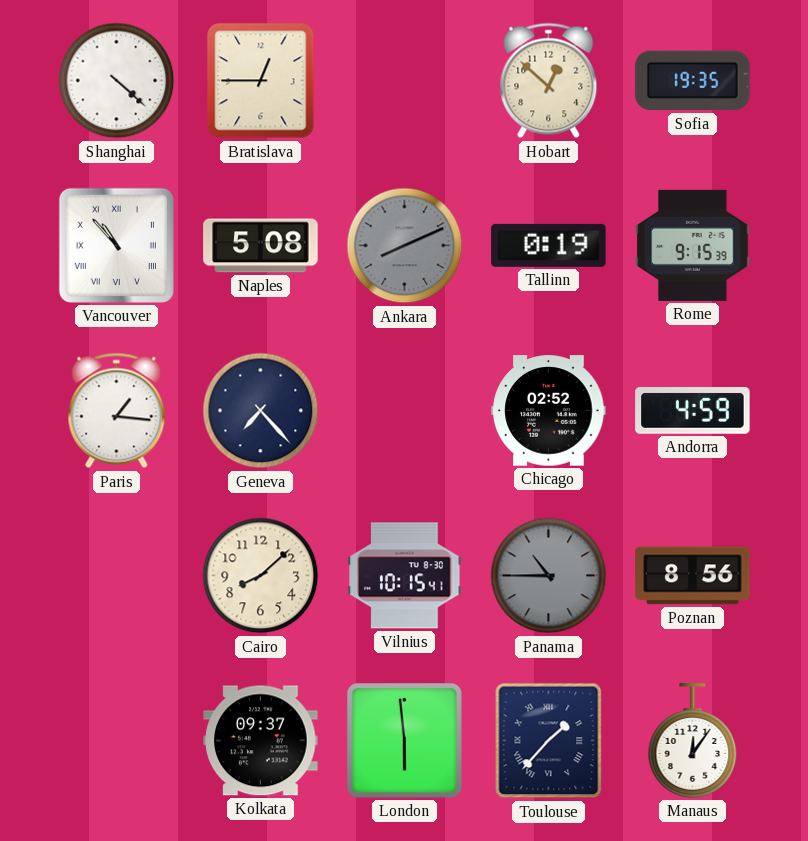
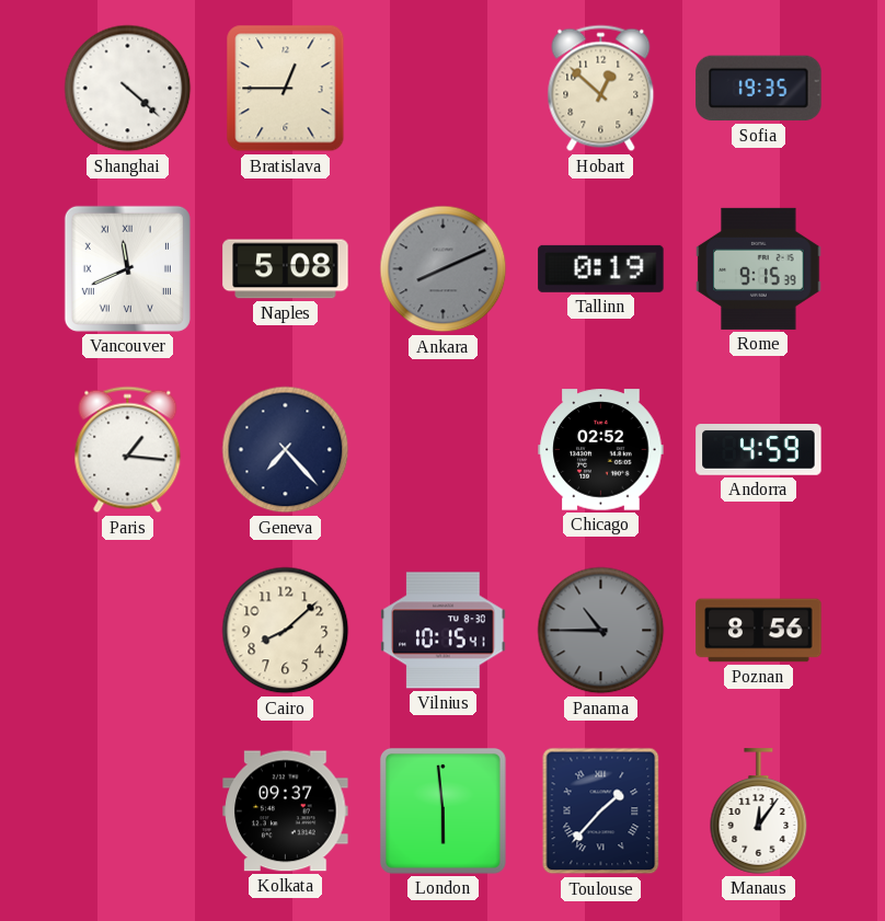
Vancouver: 10:53 -> 11:41 (127, 268)
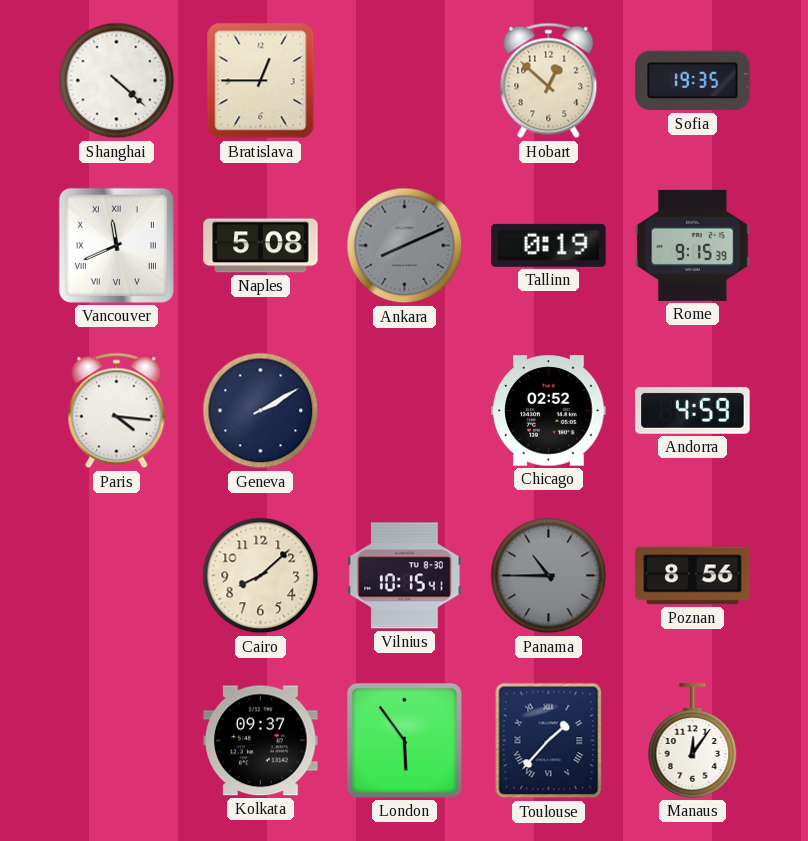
Paris: 1:16 -> 4:16 (117, 411)
Geneva: 7:23 -> 2:10 (261, 411)
London: 5:59 -> 5:54 (404, 740)
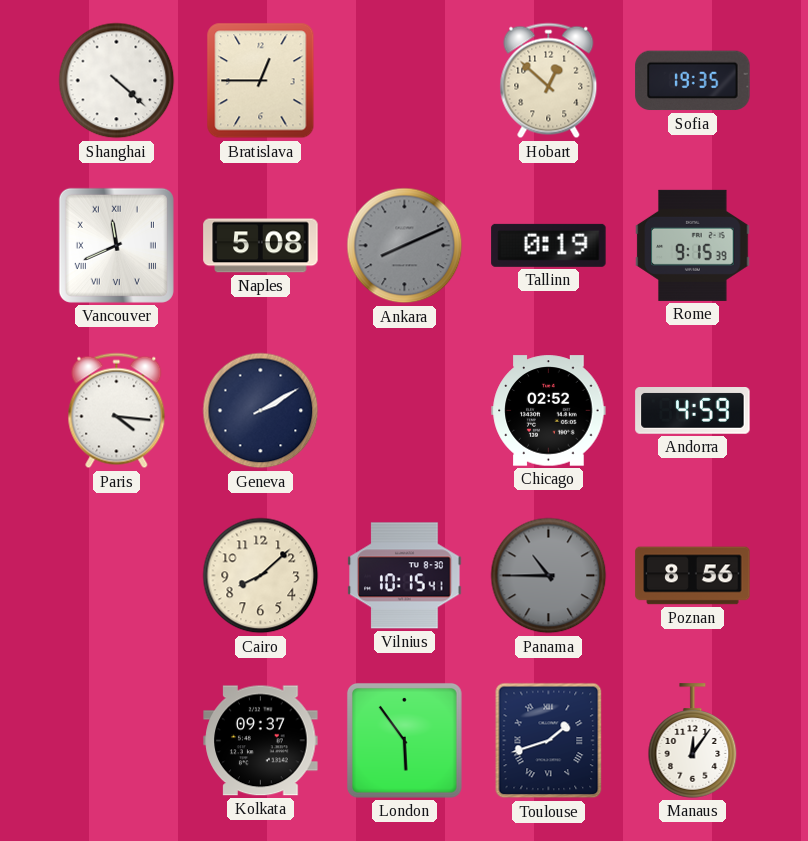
Toulouse: 1:37 -> 1:42 (549, 741)
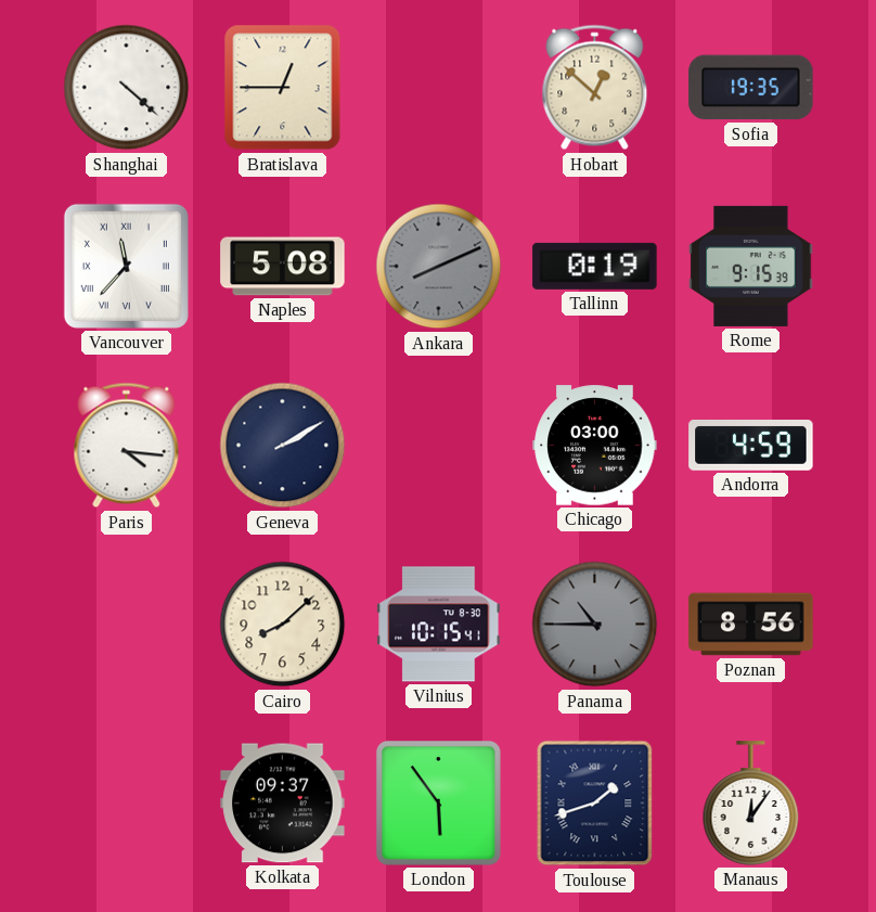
Vancouver: 11:41 -> 11:37 (126, 266)
Chicago: 02:52 -> 03:00 (595, 446)
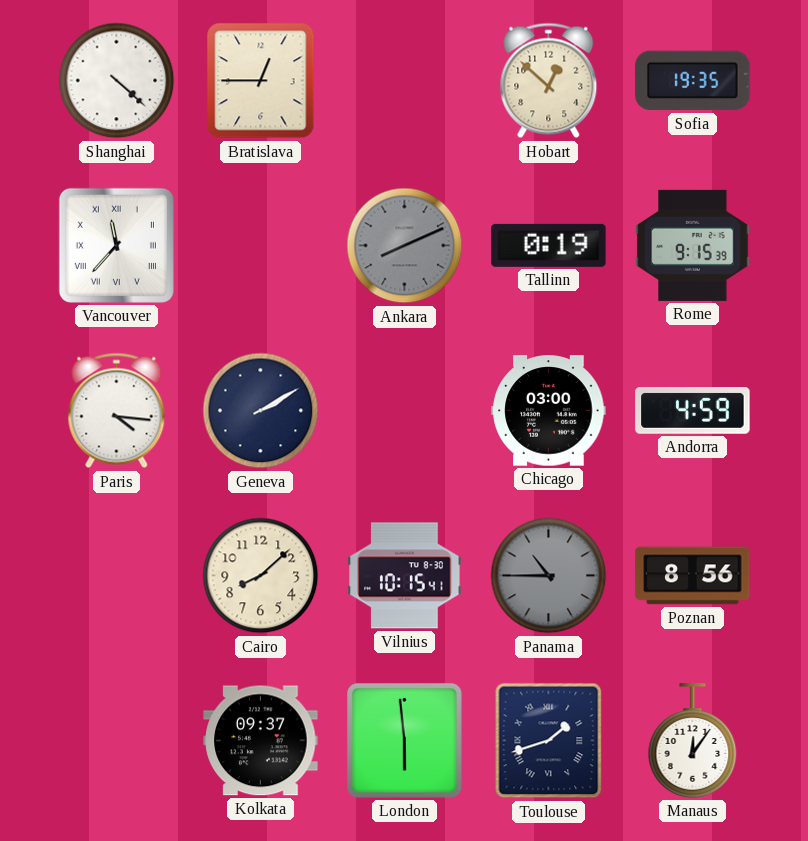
Naples: 5:08 -> none (283, 267)
London: 5:54 -> 5:59 (404, 740)
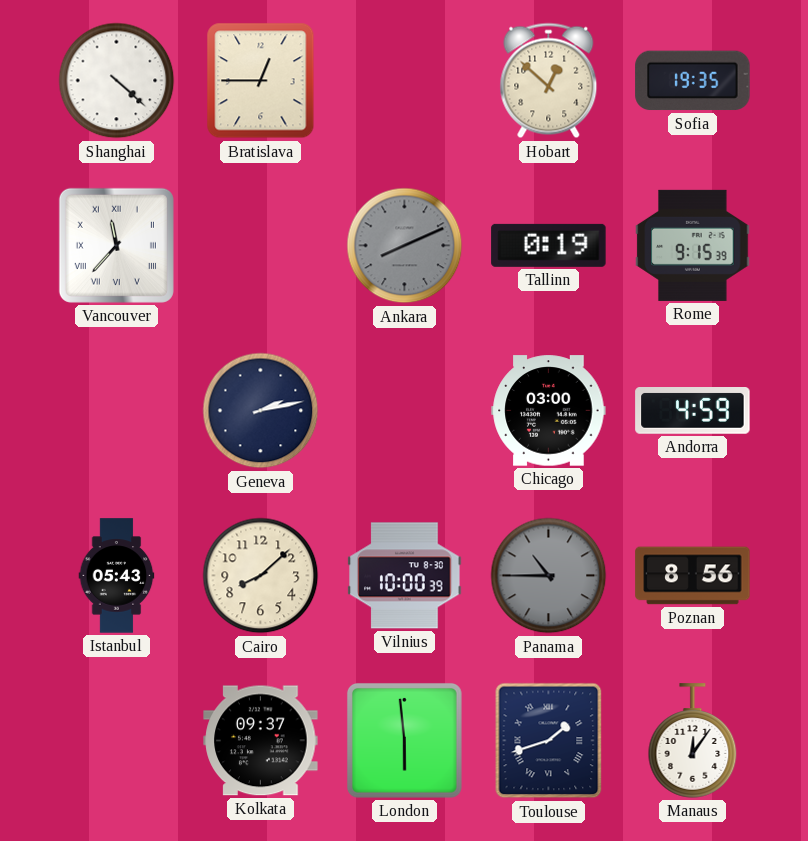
Paris: 4:16 -> none (117, 411)
Geneva: 2:10 -> 2:13 (261, 411)
Istanbul: none -> 05:43 (117, 576)
Vilnius: 10:15 -> 10:00 (405, 576)
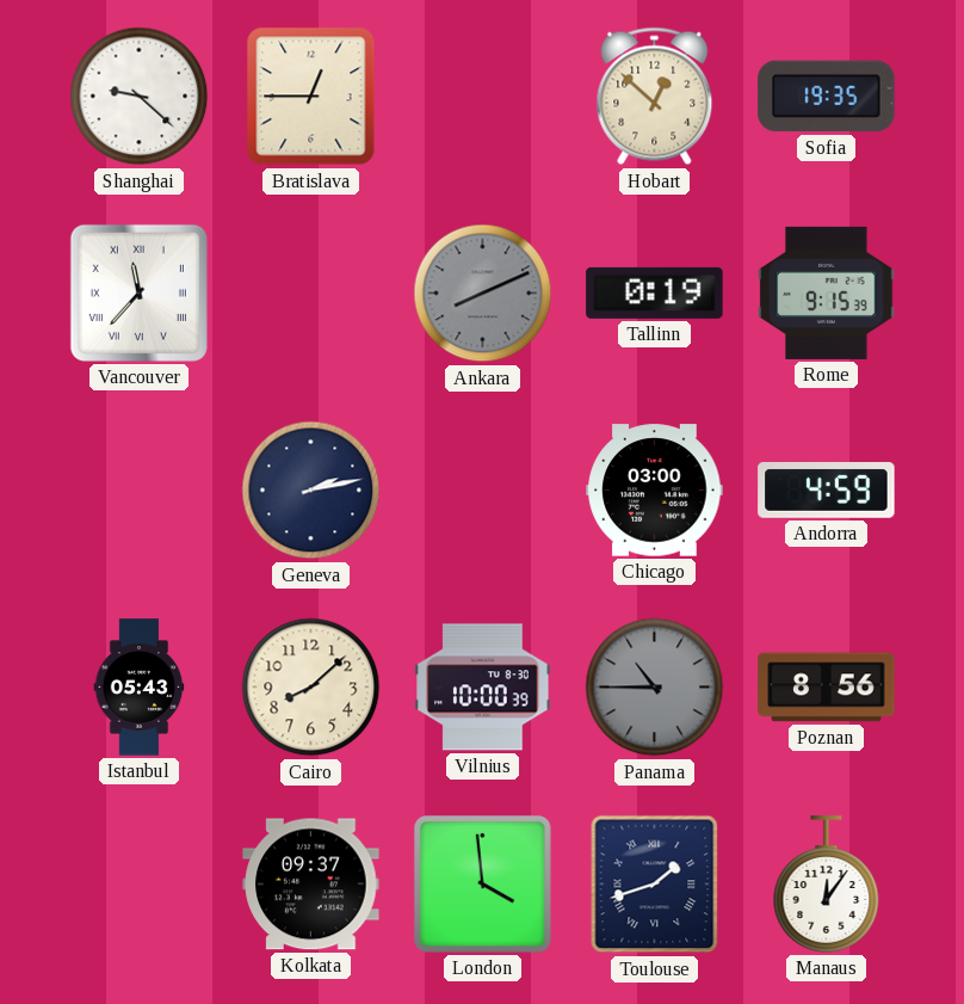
Shanghai: 4:22 -> 9:22 (140, 97)
London: 5:59 -> 3:59 (482, 883)
